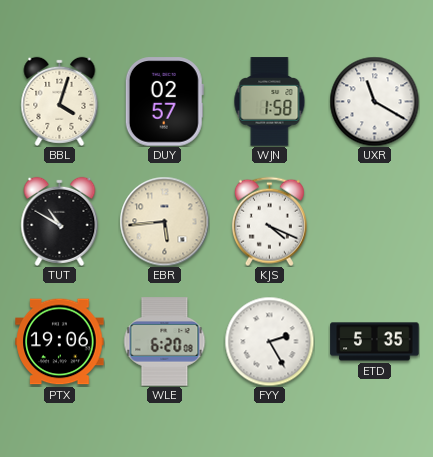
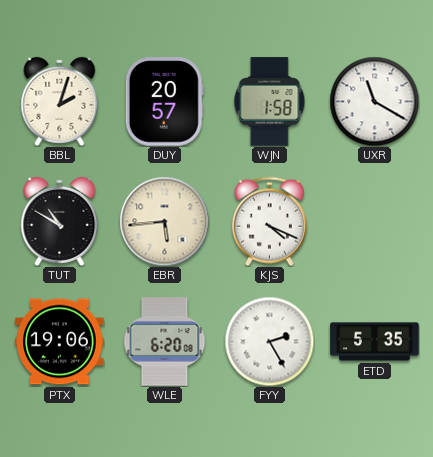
BBL: 4:03 -> 2:03 (60, 101)
DUY: 02:57 -> 20:57 (164, 102)
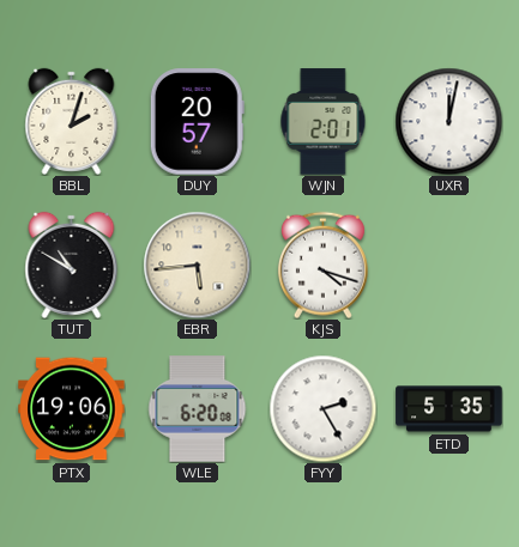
WJN: 1:58 -> 2:01 (324, 122)
UXR: 11:20 -> 12:02 (448, 121)
KJS: 4:19 -> 4:18 (322, 265)
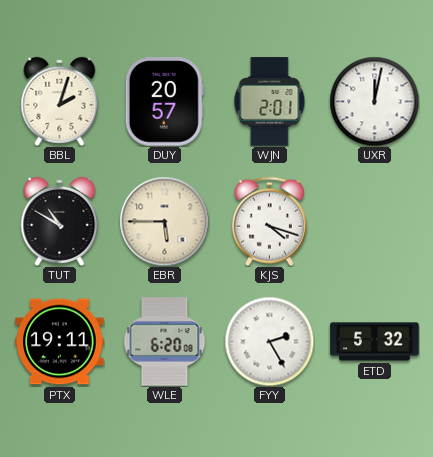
EBR: 5:44 -> 5:45 (164, 221)
PTX: 19:06 -> 19:11 (60, 342)
ETD: 5:35 -> 5:32 (375, 342)
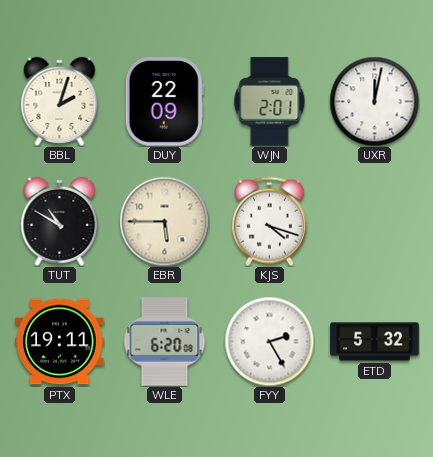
DUY: 20:57 -> 22:09 (164, 102)
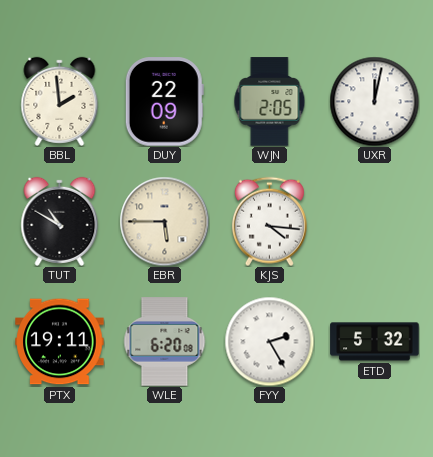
BBL: 2:03 -> 1:59 (60, 101)
WJN: 2:01 -> 2:05 (270, 102)
KJS: 4:18 -> 4:16 (269, 221)
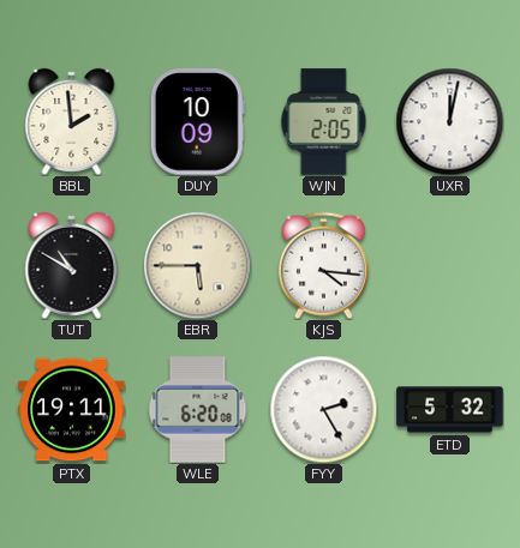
DUY: 22:09 -> 10:09 (197, 122)
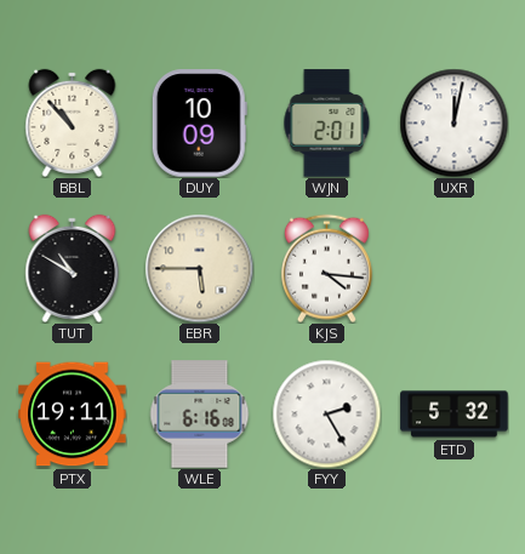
BBL: 1:59 -> 10:53 (73, 122)
WJN: 2:05 -> 2:01 (327, 124)
WLE: 6:20 -> 6:16 (200, 415)
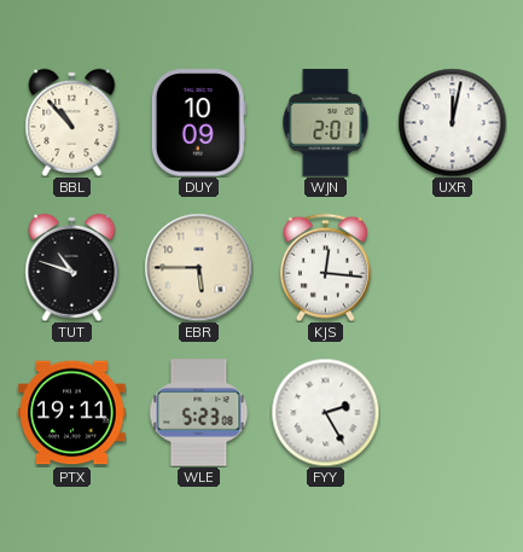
TUT: 10:50 -> 10:48 (72, 267)
KJS: 4:16 -> 12:16 (325, 267)
WLE: 6:16 -> 5:23 (199, 413)
ETD: 5:32 -> none (455, 415)
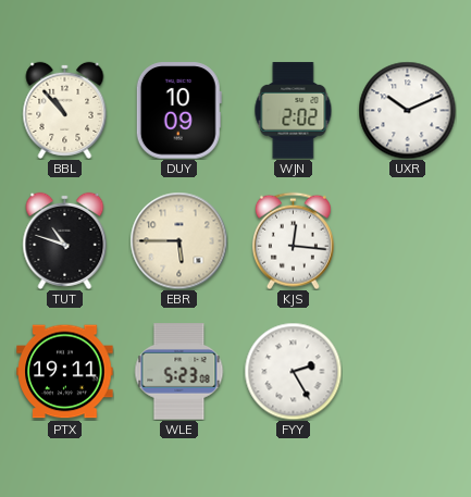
WJN: 2:01 -> 2:02 (294, 111)
UXR: 12:02 -> 10:11 (407, 110)
